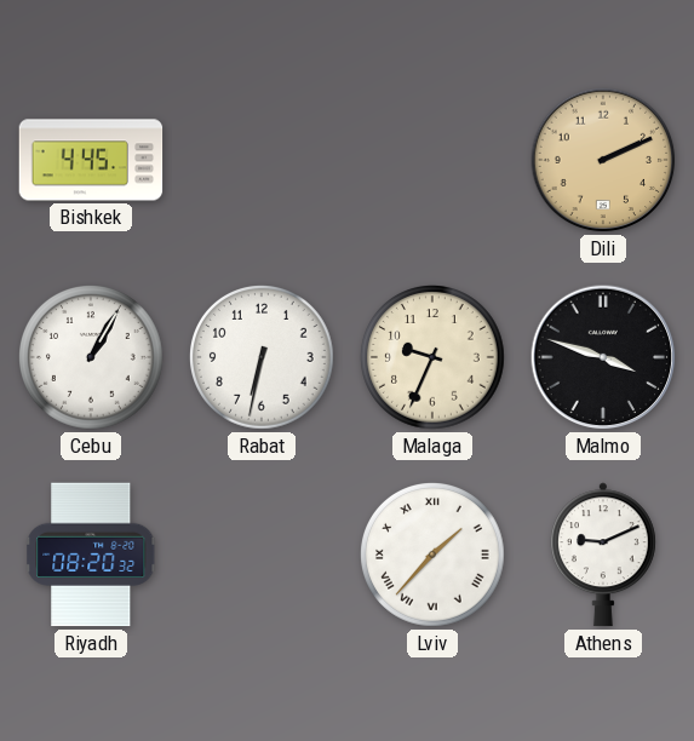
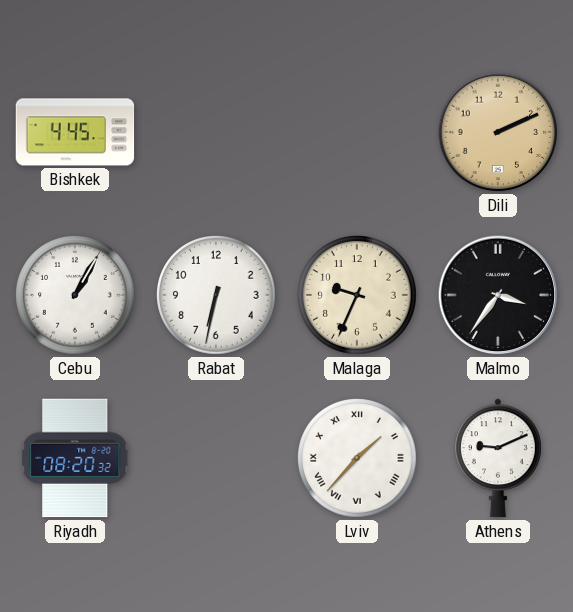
Malmo: 3:48 -> 3:36 (498, 295)
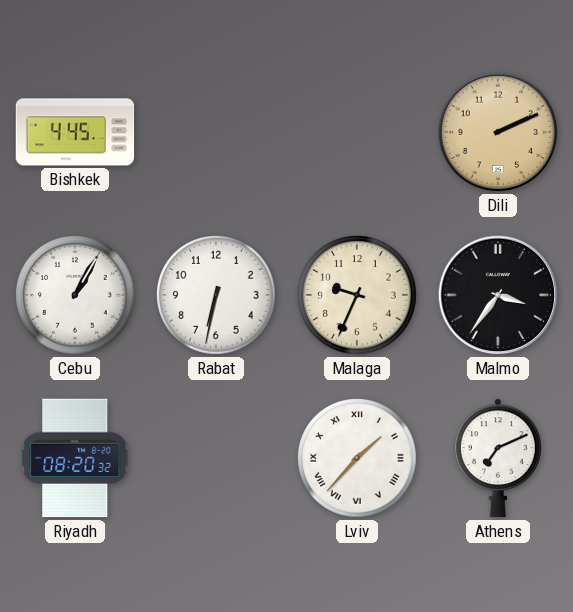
Athens: 9:11 -> 7:11 (498, 458)
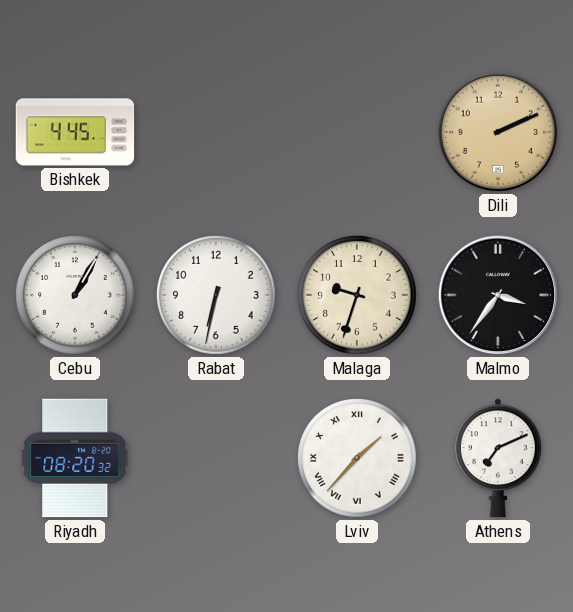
Malaga: 9:34 -> 9:33 (358, 296)
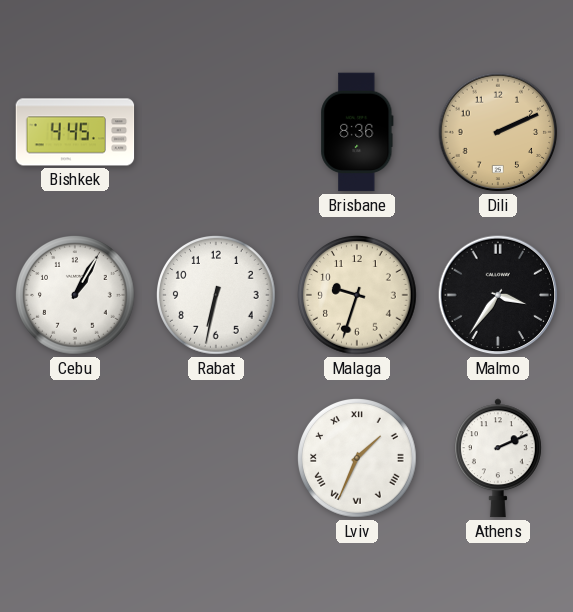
Brisbane: none -> 8:36 (357, 132)
Riyadh: 08:20 -> none (75, 458)
Lviv: 1:37 -> 1:34 (358, 459)
Athens: 7:11 -> 2:11 (498, 458)
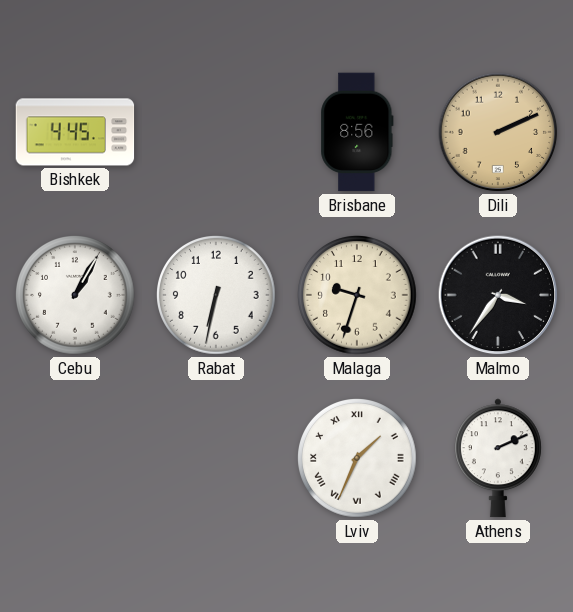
Brisbane: 8:36 -> 8:56 (357, 132)
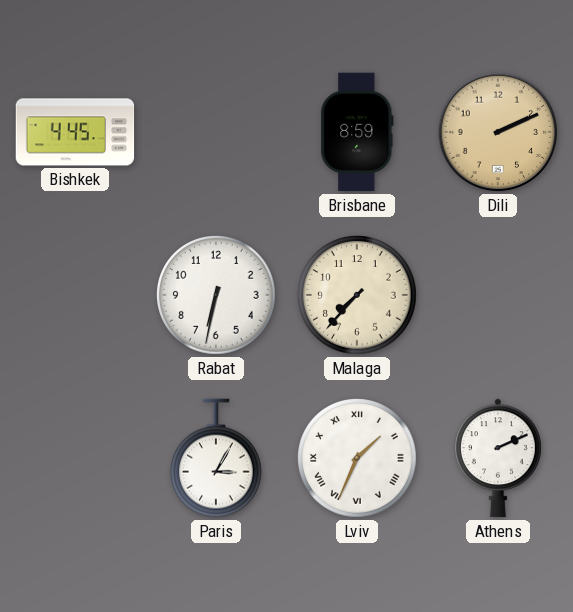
Brisbane: 8:56 -> 8:59 (357, 132)
Cebu: 1:05 -> none (76, 296)
Malaga: 9:33 -> 7:37 (358, 296)
Malmo: 3:36 -> none (498, 295)
Paris: none -> 3:05 (216, 458)
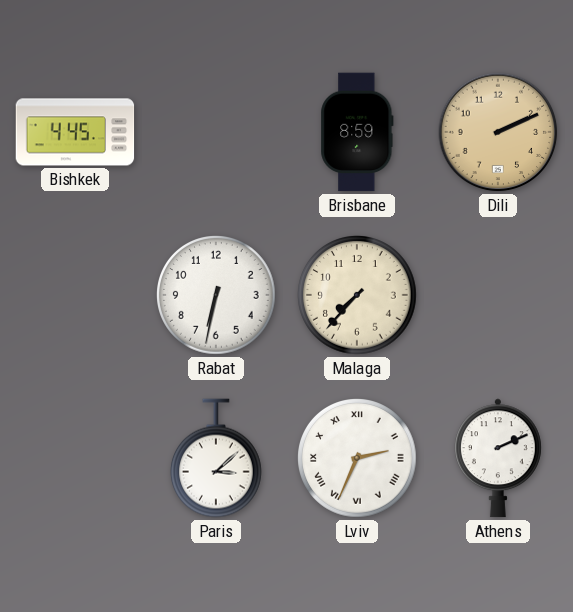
Paris: 3:05 -> 3:08 (216, 458)
Lviv: 1:34 -> 2:34 (358, 459)
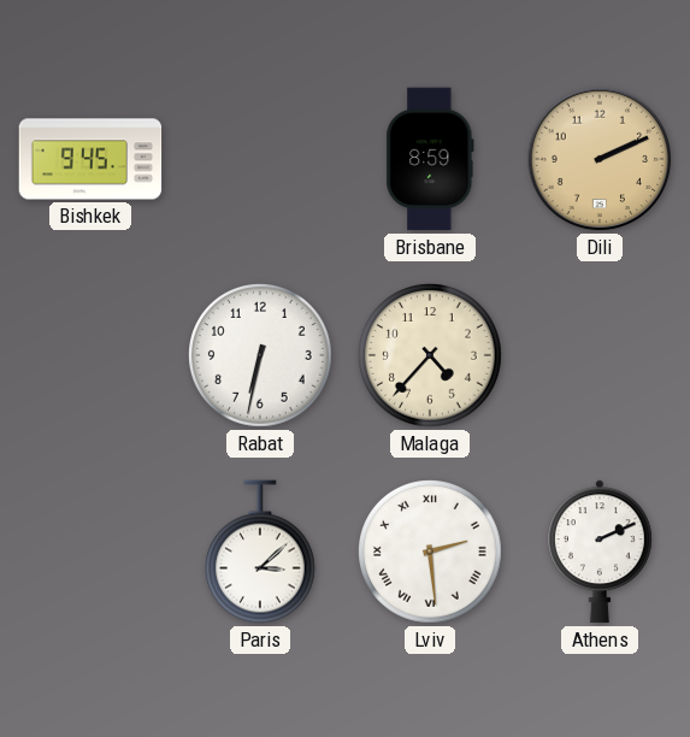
Bishkek: 4:45 -> 9:45 (90, 159)
Malaga: 7:37 -> 4:37 (431, 356)
Lviv: 2:34 -> 2:29 (431, 553)
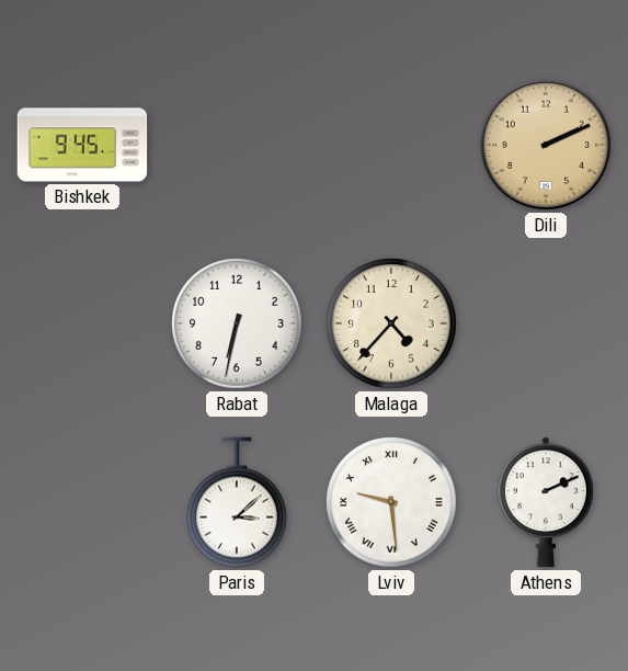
Brisbane: 8:59 -> none (430, 159)
Lviv: 2:29 -> 9:29 (392, 503)
